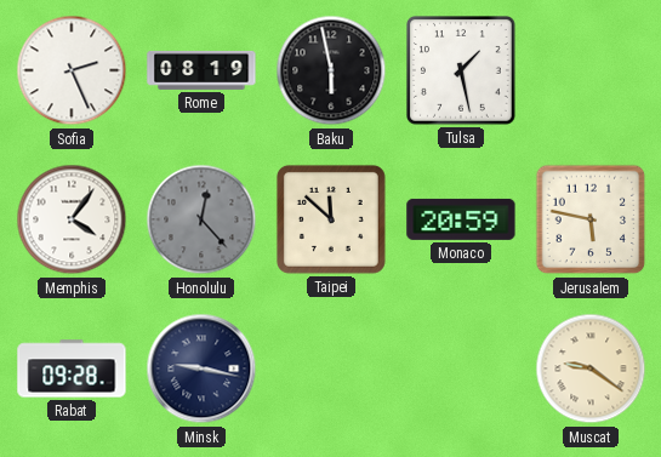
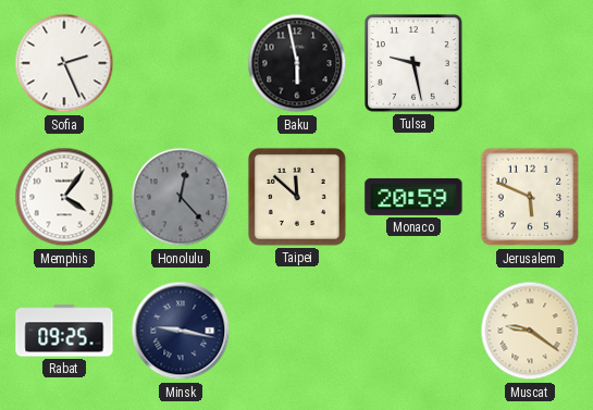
Rome: 08:19 -> none (201, 70)
Tulsa: 1:28 -> 9:28 (415, 64)
Jerusalem: 5:47 -> 5:49 (530, 197)
Rabat: 09:28 -> 09:25 (64, 331)
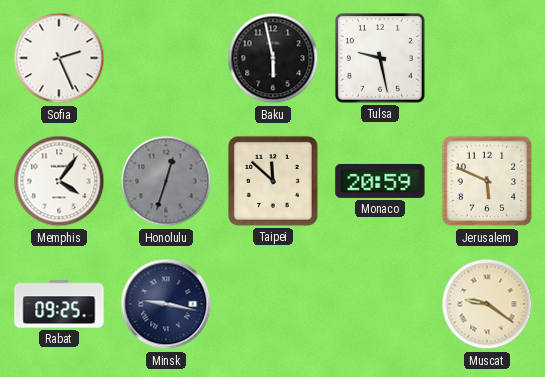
Honolulu: 12:23 -> 12:33 (166, 181)
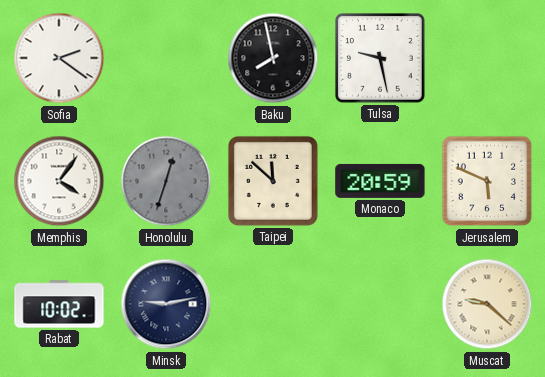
Sofia: 2:26 -> 2:21 (59, 58)
Baku: 5:58 -> 7:58 (273, 58)
Rabat: 09:25 -> 10:02 (59, 304)
Minsk: 9:17 -> 9:13 (166, 304)
Muscat: 9:21 -> 9:22 (487, 304)
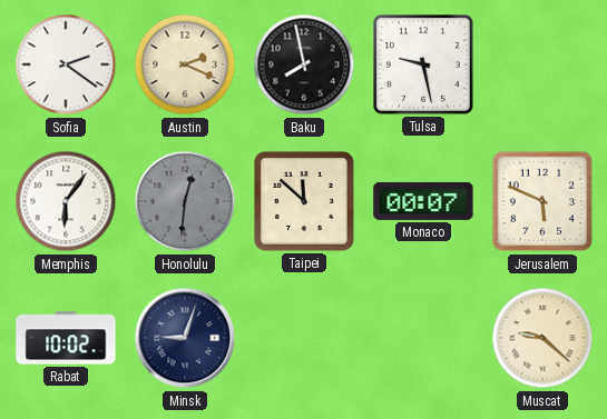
Austin: none -> 2:19 (185, 64)
Memphis: 4:06 -> 6:06 (66, 201)
Honolulu: 12:33 -> 12:31 (185, 201)
Monaco: 20:59 -> 00:07 (423, 201)
Minsk: 9:13 -> 9:03 (185, 338)
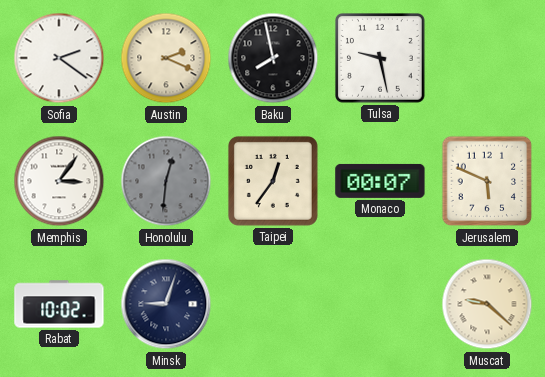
Memphis: 6:06 -> 3:06 (59, 181)
Taipei: 11:52 -> 12:36 (273, 181)
